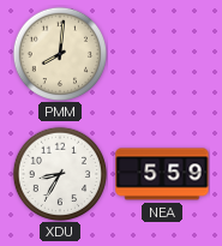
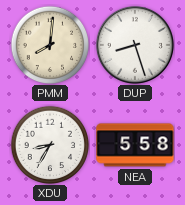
DUP: none -> 8:27 (135, 45)
NEA: 5:59 -> 5:58 (135, 145)
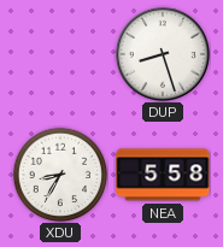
PMM: 8:01 -> none (50, 45)
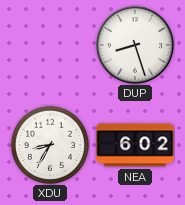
NEA: 5:58 -> 6:02 (135, 145)
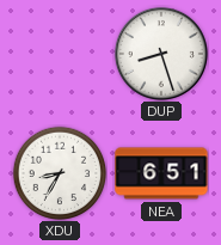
NEA: 6:02 -> 6:51 (161, 173)
